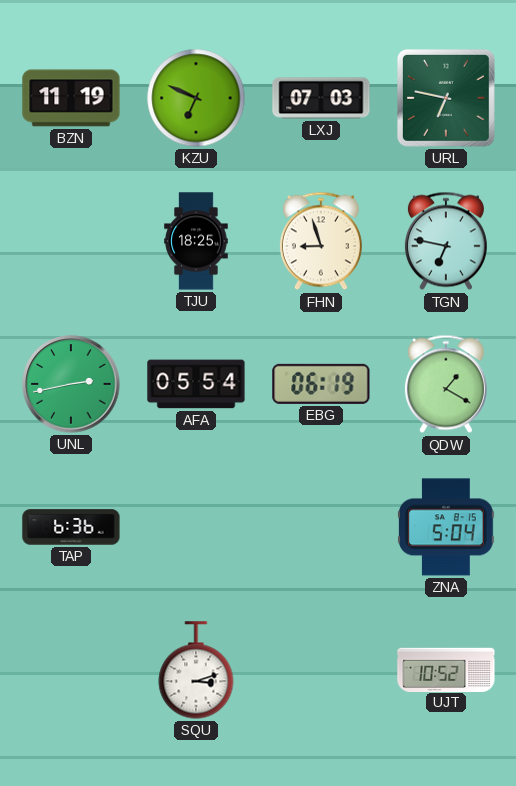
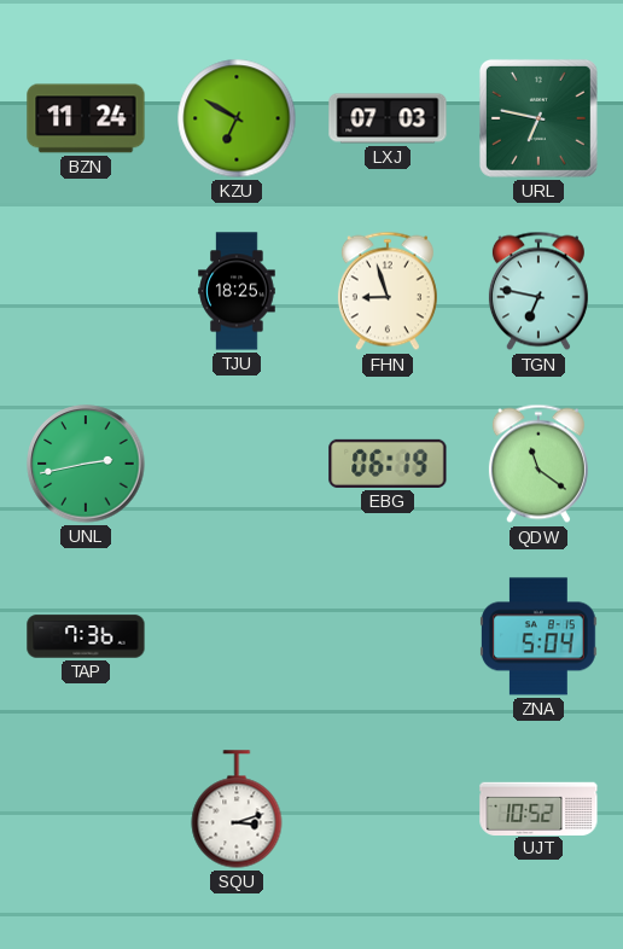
BZN: 11:19 -> 11:24 (86, 118)
KZU: 6:49 -> 6:50 (237, 118)
AFA: 05:54 -> none (196, 384)
QDW: 1:20 -> 11:21 (538, 464)
TAP: 6:36 -> 7:36 (86, 636)
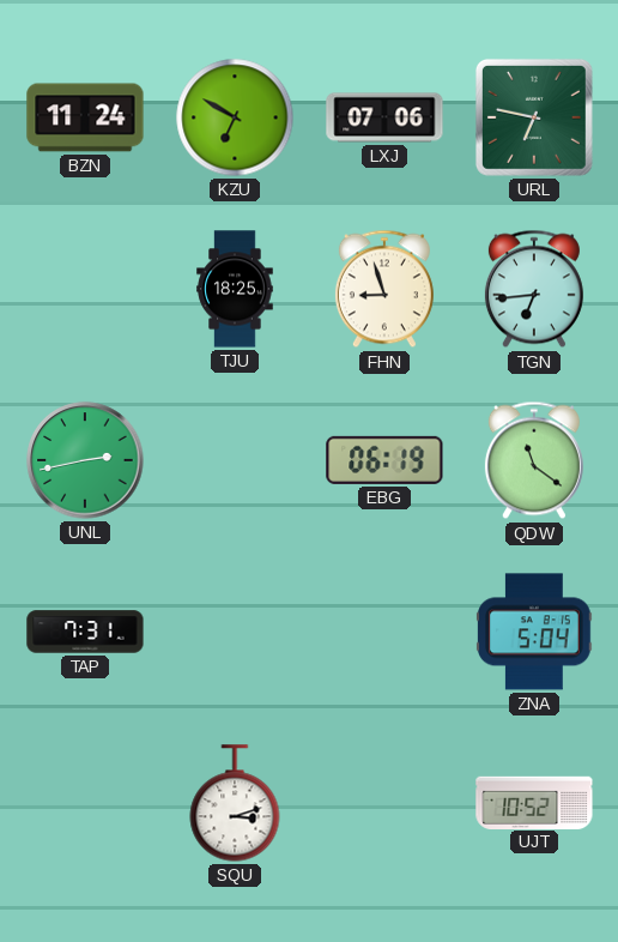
LXJ: 07:03 -> 07:06 (384, 117)
TGN: 6:47 -> 6:44 (534, 289)
TAP: 7:36 -> 7:31 (85, 632)
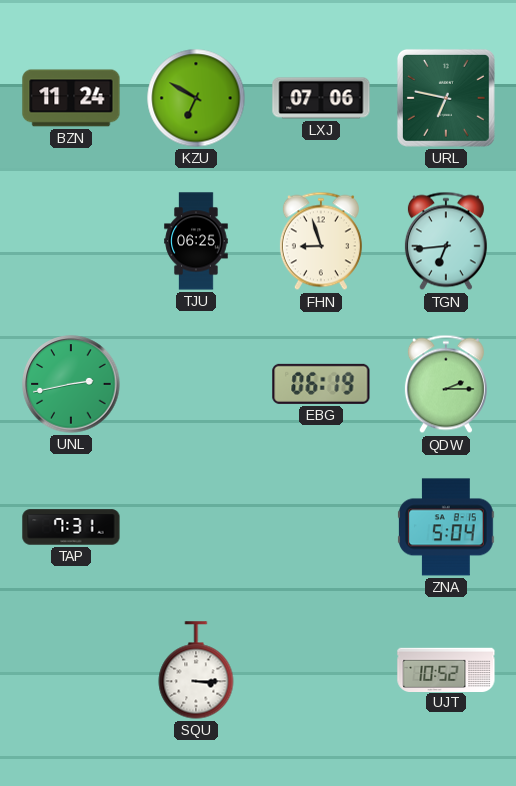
TJU: 18:25 -> 06:25 (196, 241)
QDW: 11:21 -> 2:15 (446, 384)
SQU: 3:12 -> 3:15 (196, 670)
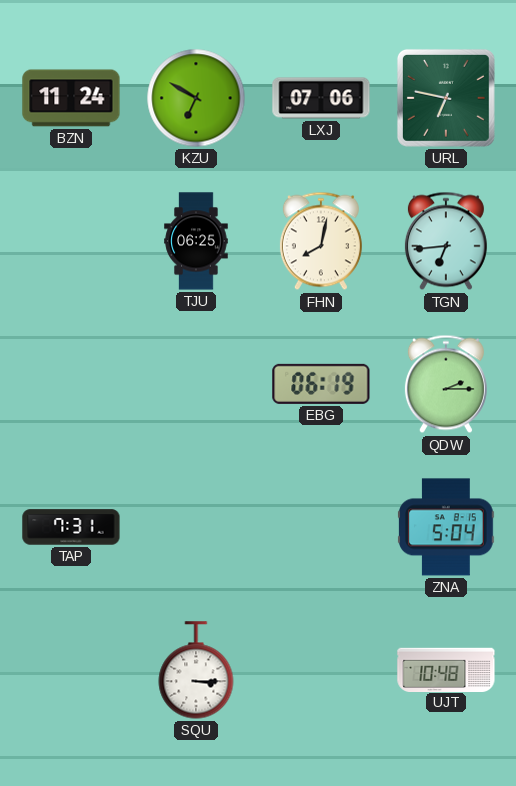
FHN: 8:57 -> 8:02 (321, 241)
UNL: 2:43 -> none (71, 384)
UJT: 10:52 -> 10:48 (446, 669)
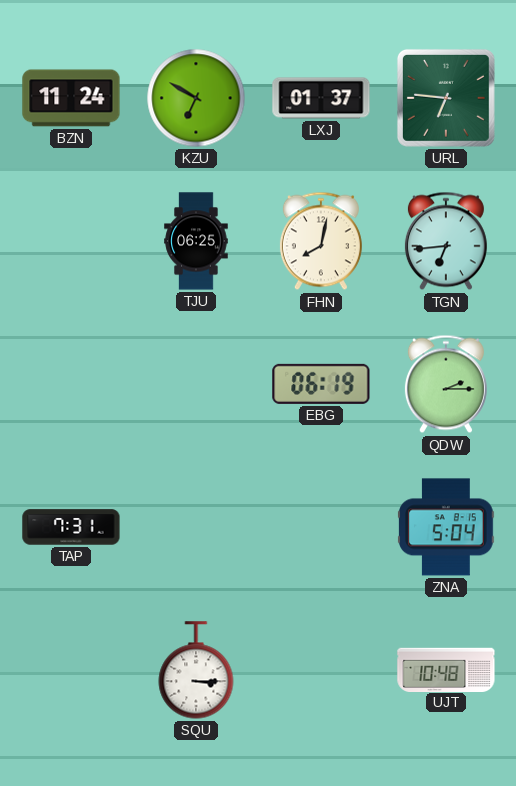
LXJ: 07:06 -> 01:37 (321, 98)
URL: 6:47 -> 6:46 (446, 98)
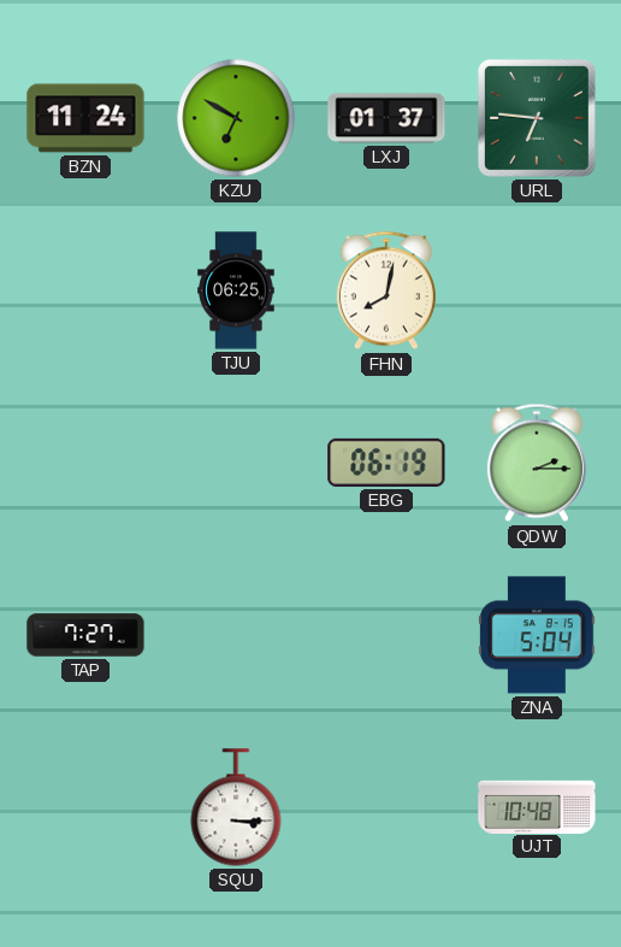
TGN: 6:44 -> none (446, 241)
TAP: 7:31 -> 7:27 (85, 635)
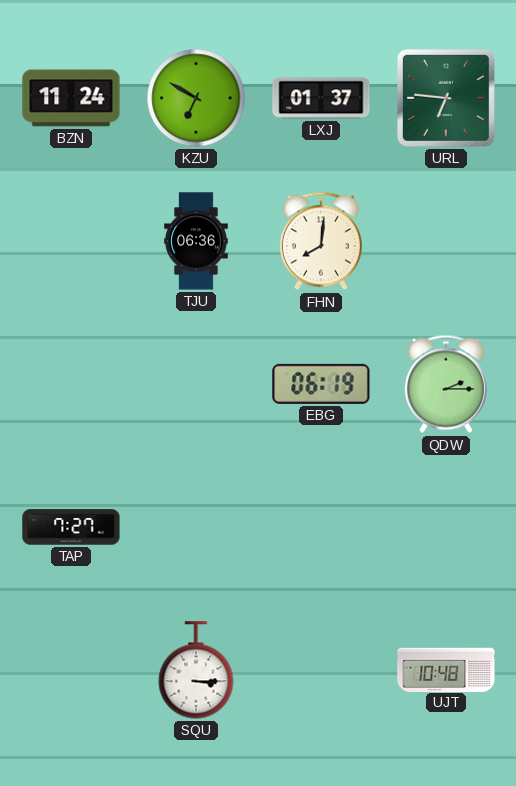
TJU: 06:25 -> 06:36 (196, 241)
FHN: 8:02 -> 8:01 (321, 241)
ZNA: 5:04 -> none (538, 635)
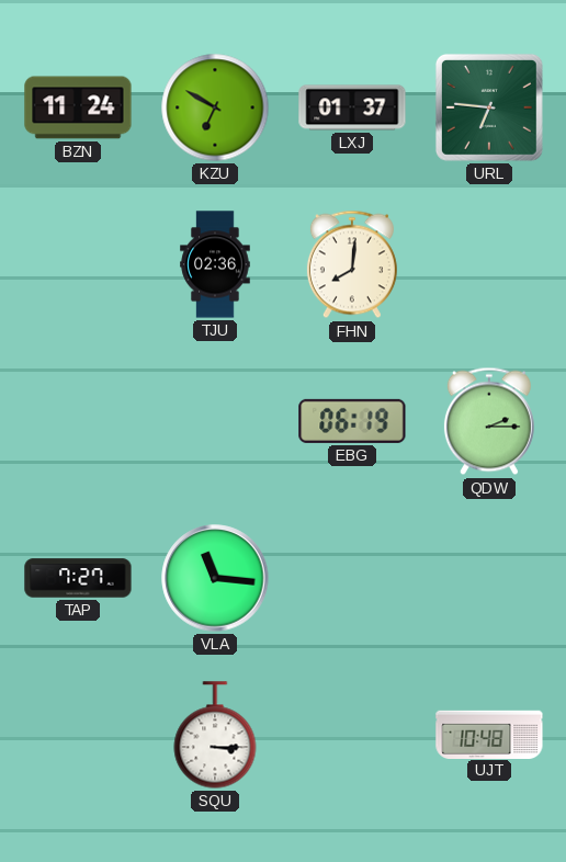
TJU: 06:36 -> 02:36 (215, 264)
VLA: none -> 11:16 (215, 578)
